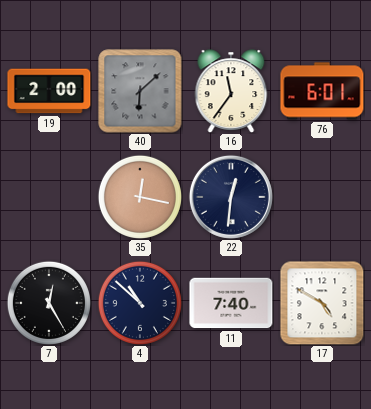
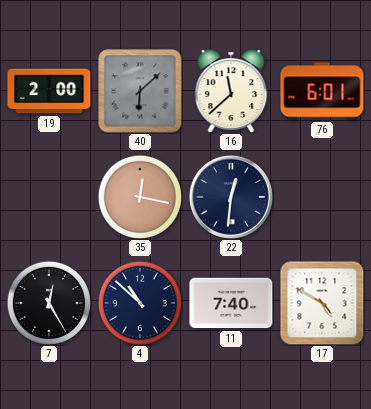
16: 11:36 -> 11:38 (231, 91)
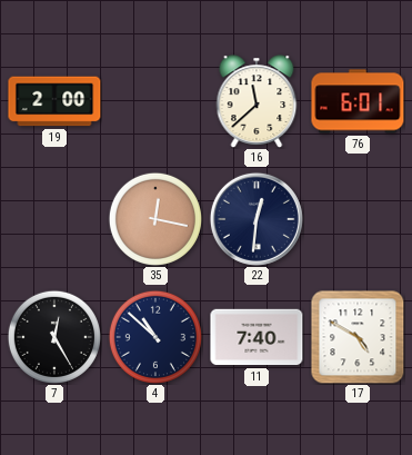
40: 6:08 -> none (140, 91)
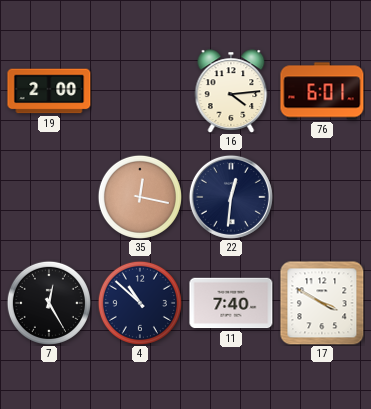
16: 11:38 -> 4:14 (231, 91)
17: 4:50 -> 3:50 (322, 303)
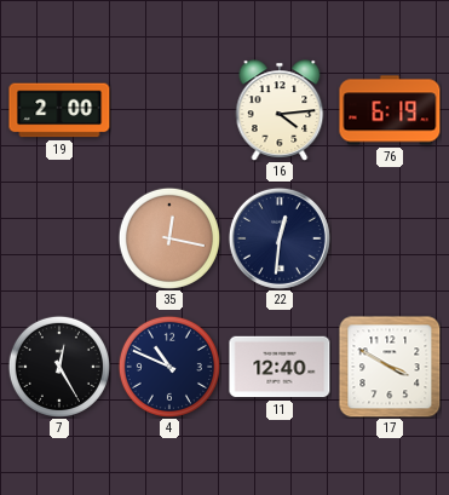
76: 6:01 -> 6:19 (390, 110)
4: 10:52 -> 10:49 (169, 367)
11: 7:40 -> 12:40 (280, 367)
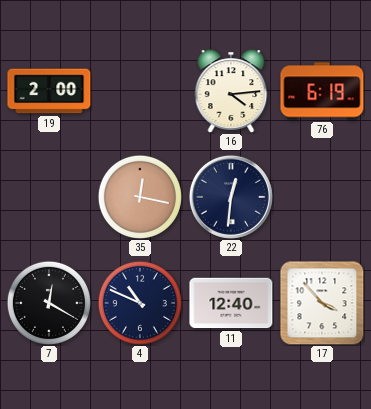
7: 12:25 -> 12:20 (49, 303)
17: 3:50 -> 3:53 (322, 303)
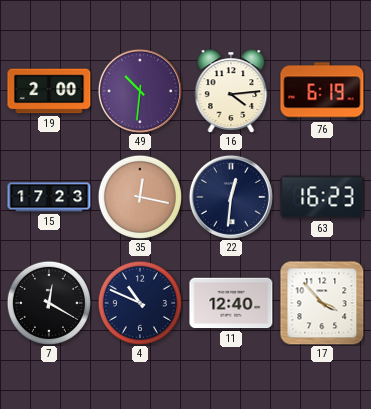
49: none -> 10:31 (140, 91)
15: none -> 17:23 (49, 197)
63: none -> 16:23 (322, 197)
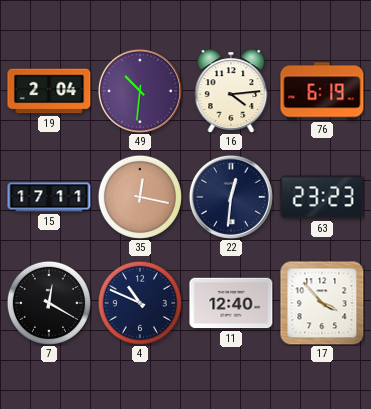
19: 2:00 -> 2:04 (49, 91)
15: 17:23 -> 17:11 (49, 197)
63: 16:23 -> 23:23 (322, 197)
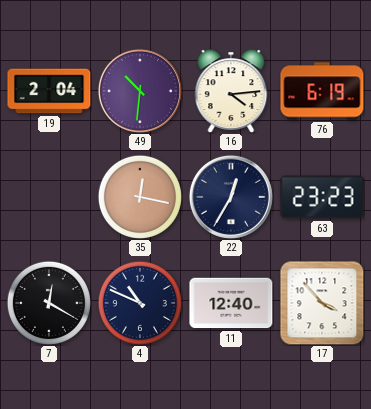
15: 17:11 -> none (49, 197)
22: 12:31 -> 12:35 (231, 197)
